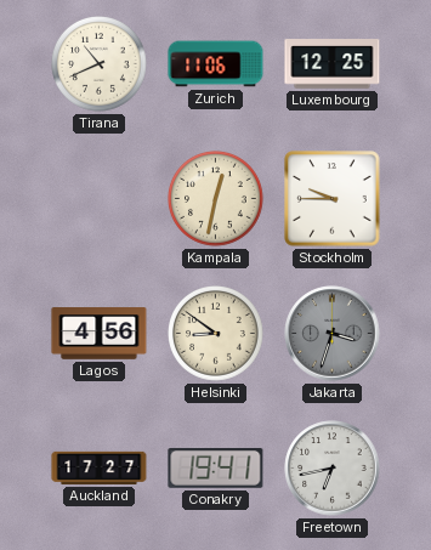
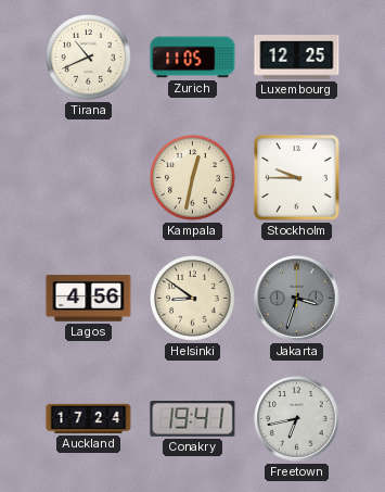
Zurich: 11:06 -> 11:05 (193, 58)
Auckland: 17:27 -> 17:24 (89, 418)
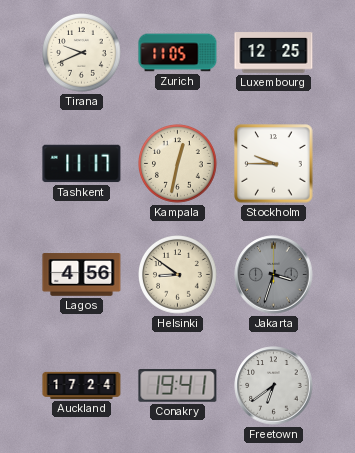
Tirana: 10:41 -> 9:41 (82, 53)
Tashkent: none -> 11:17 (82, 164)
Freetown: 6:43 -> 6:39 (274, 386)
